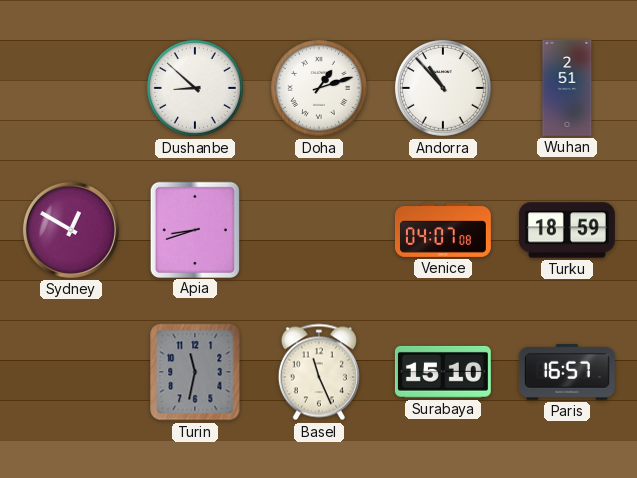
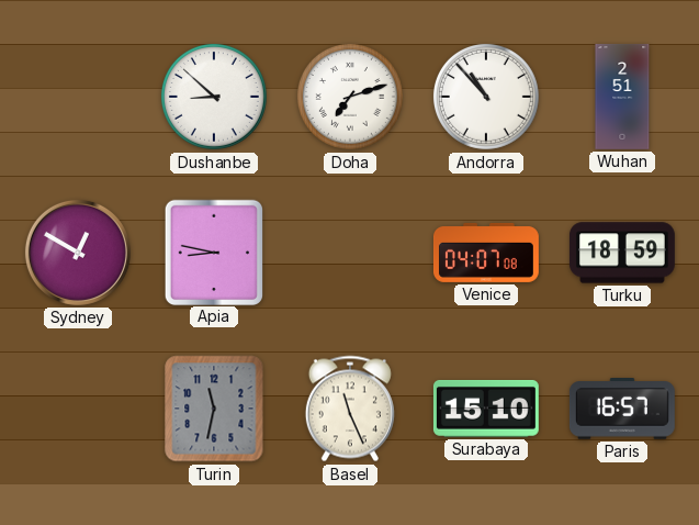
Doha: 1:12 -> 7:12 (350, 97)
Apia: 8:42 -> 8:47 (213, 252)
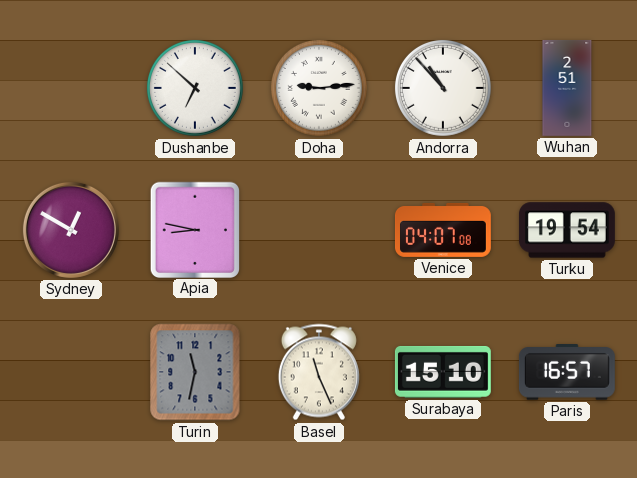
Dushanbe: 8:52 -> 6:52 (195, 88)
Doha: 7:12 -> 9:14 (319, 88)
Turku: 18:59 -> 19:54 (567, 230)
